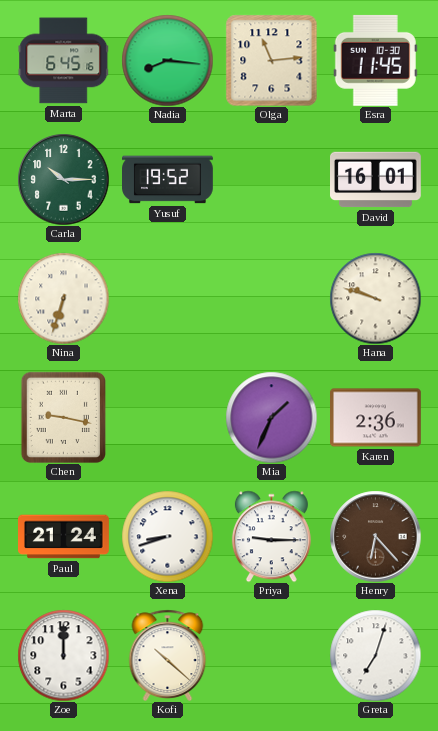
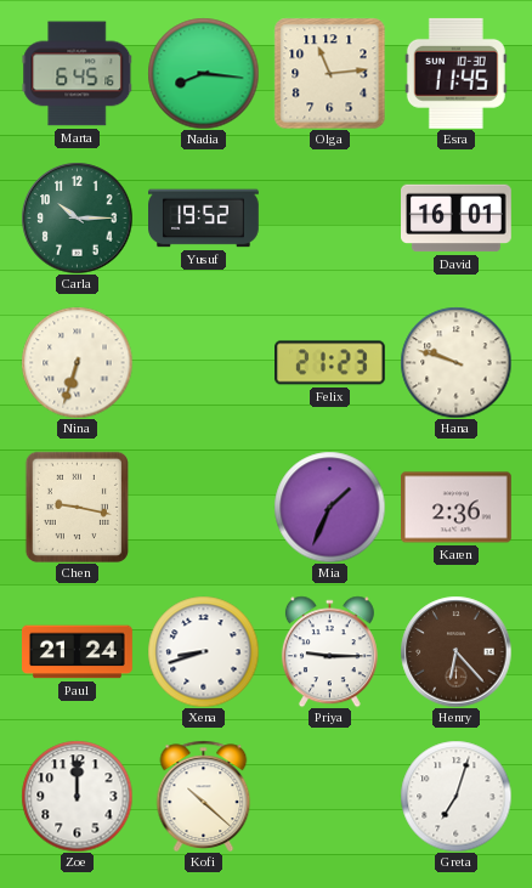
Felix: none -> 21:23 (330, 363)
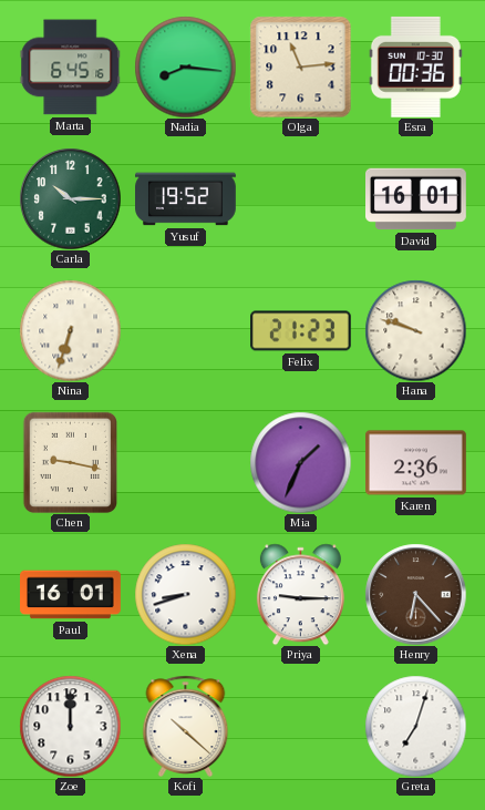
Esra: 11:45 -> 00:36 (415, 66)
Paul: 21:24 -> 16:01 (71, 595)
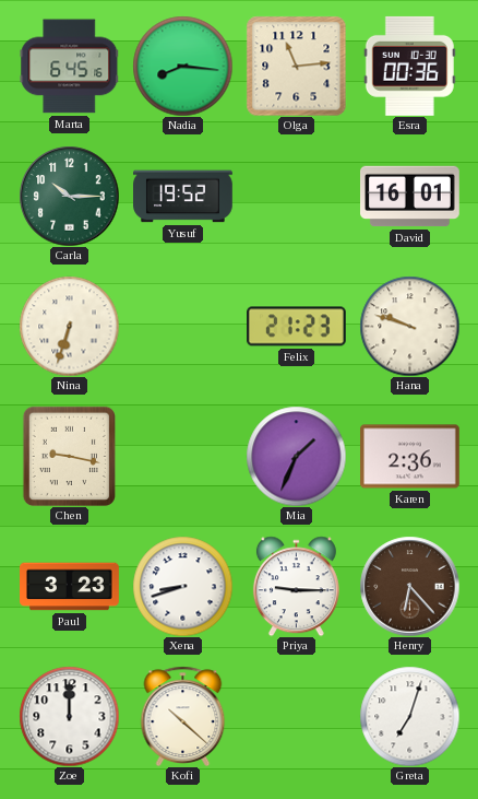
Paul: 16:01 -> 3:23 (70, 587)
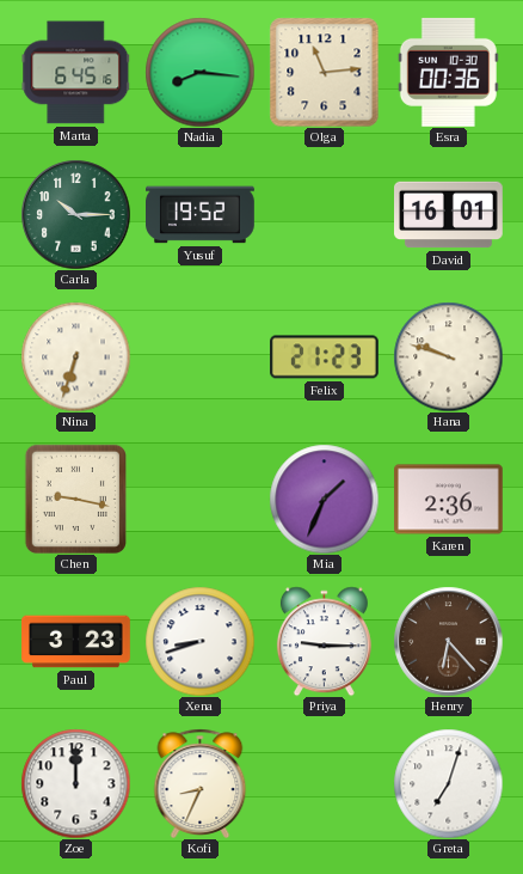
Kofi: 10:22 -> 8:34 (201, 783)
